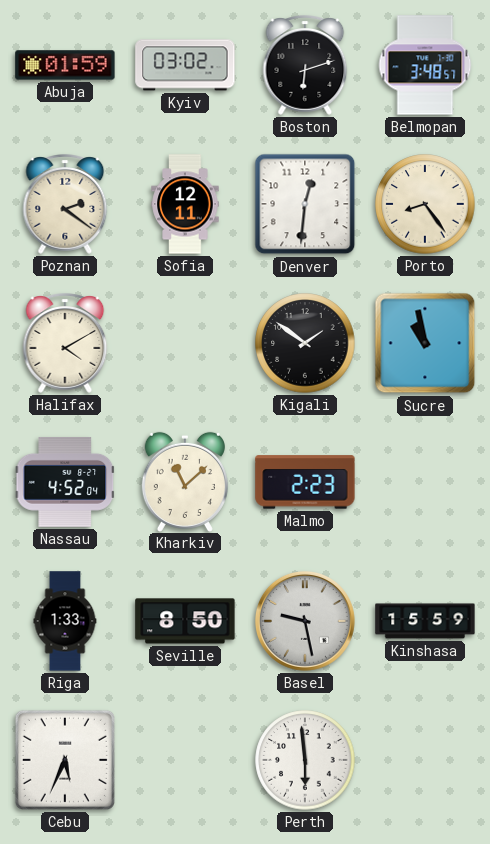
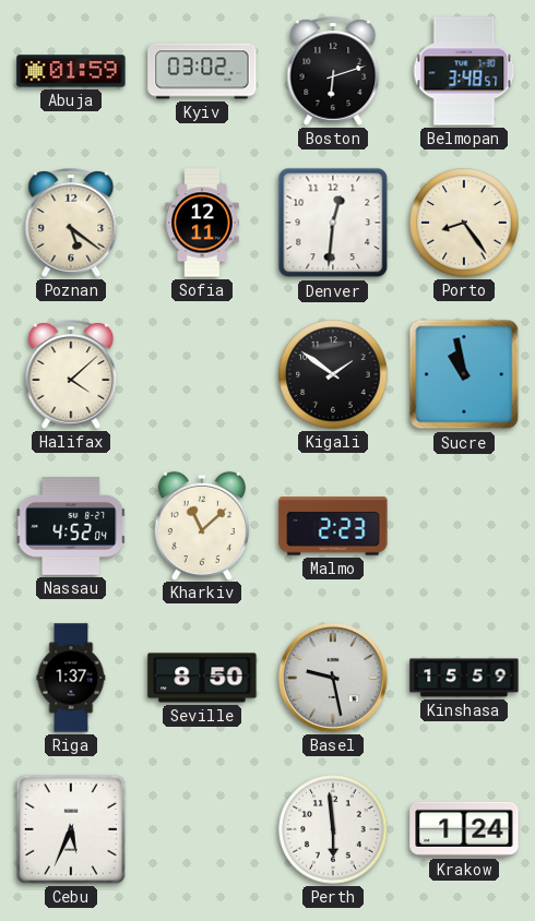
Poznan: 2:21 -> 5:21 (71, 223)
Halifax: 4:10 -> 4:08 (71, 374)
Riga: 1:33 -> 1:37 (71, 678)
Krakow: none -> 1:24 (464, 829)
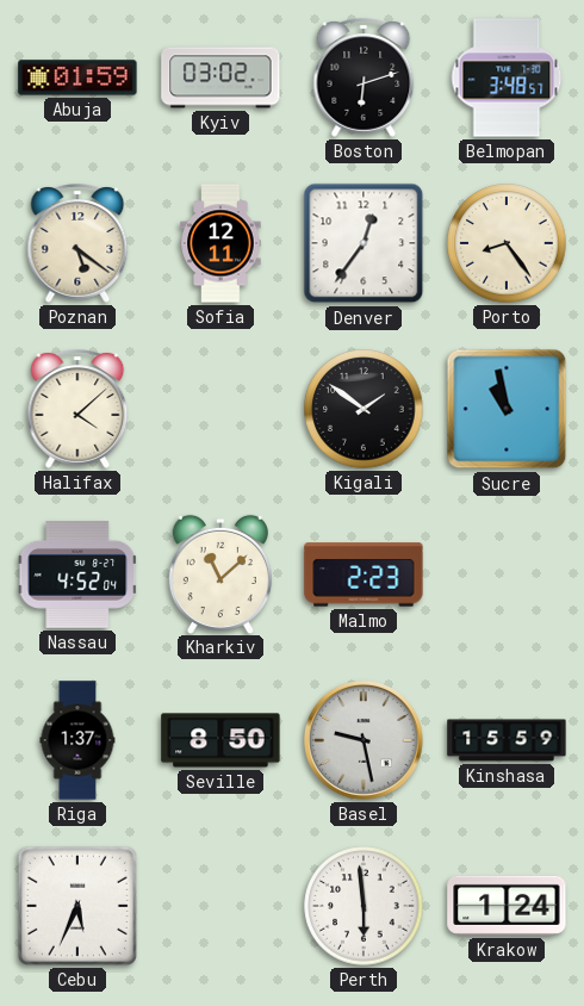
Denver: 12:31 -> 12:36 (364, 243)
